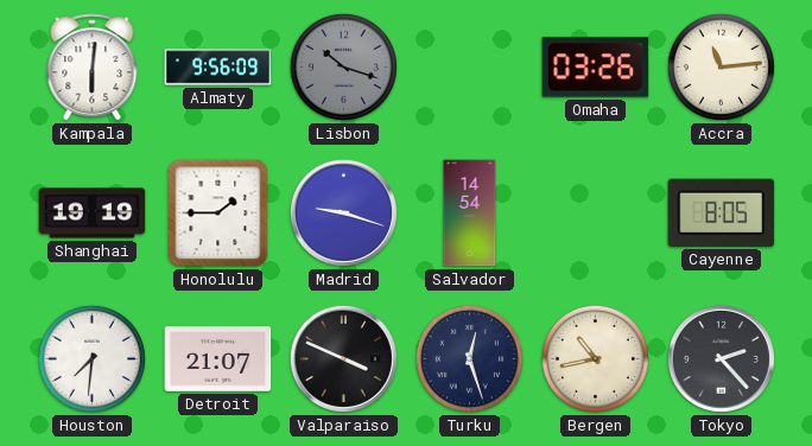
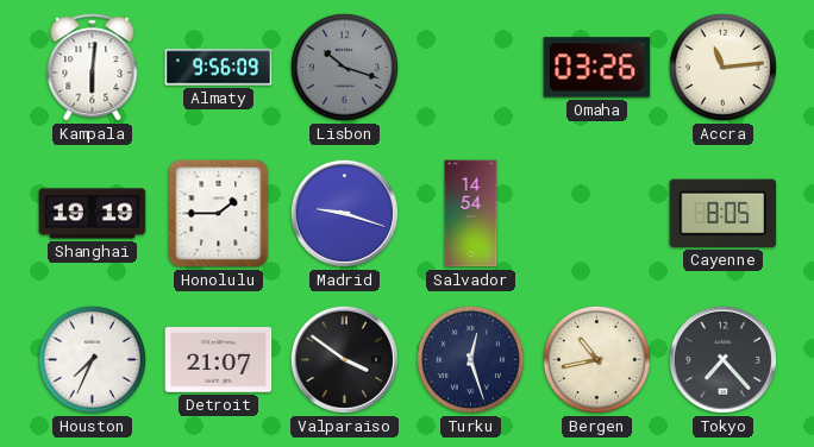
Houston: 7:31 -> 7:34 (92, 359)
Valparaiso: 3:49 -> 3:51 (344, 359)
Tokyo: 2:23 -> 7:23 (722, 359)
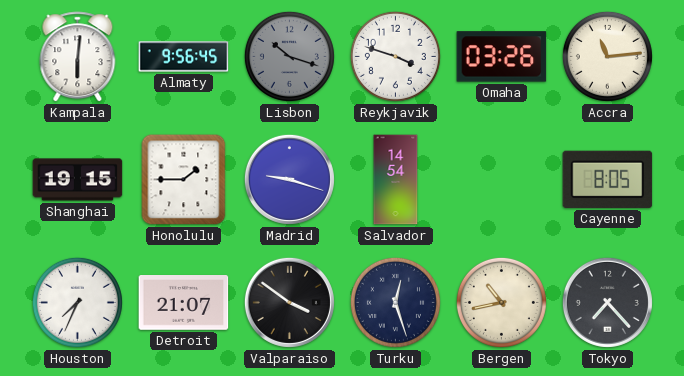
Almaty: 9:56:09 -> 9:56:45 (184, 57)
Reykjavik: none -> 3:48 (395, 56)
Shanghai: 19:19 -> 19:15 (78, 180)
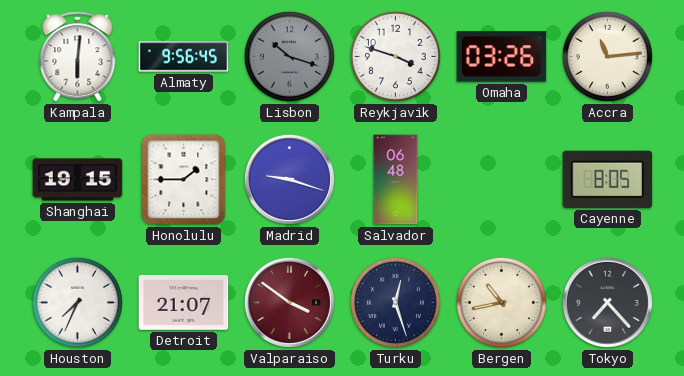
Salvador: 14:54 -> 06:48 (396, 180)
Valparaiso dial: black -> burgundy (289, 302)
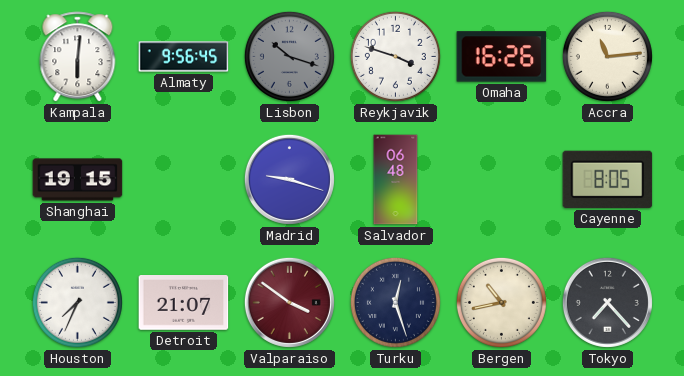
Omaha: 03:26 -> 16:26 (502, 57)
Honolulu: 1:45 -> none (184, 180)
